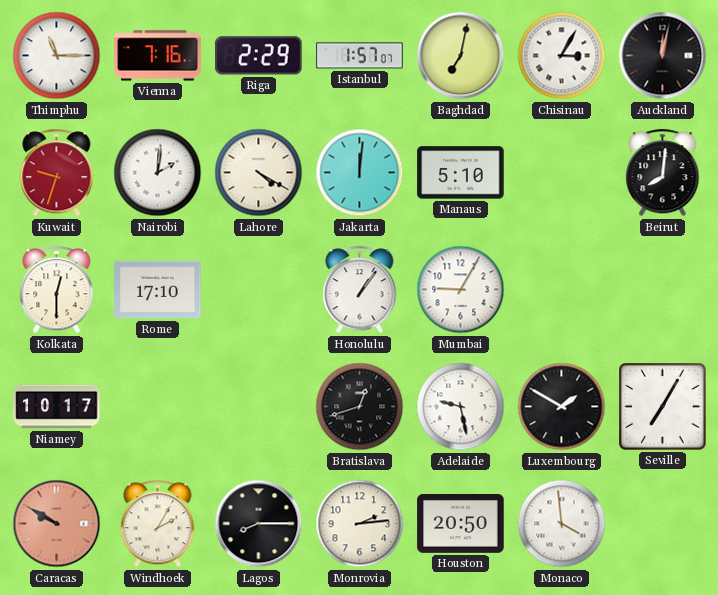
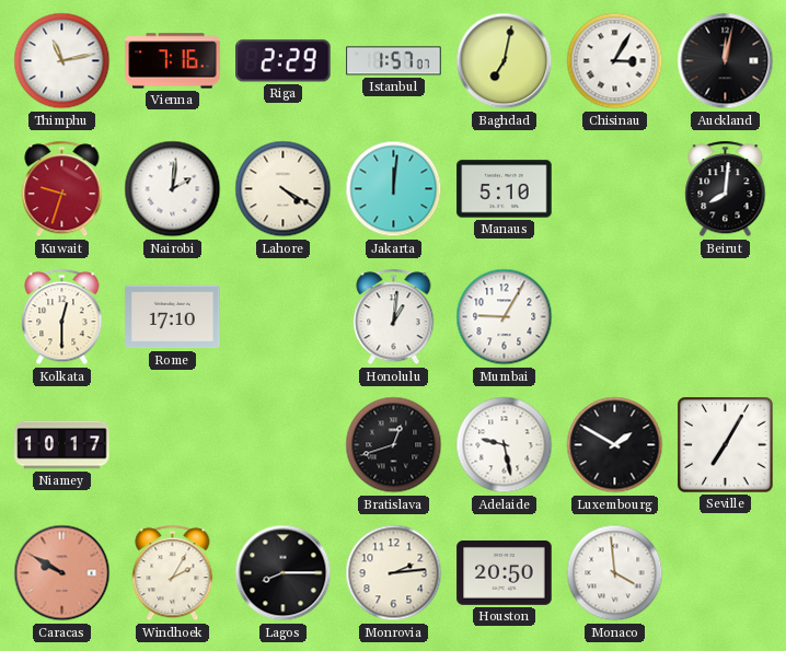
Thimphu: 11:15 -> 11:13 (62, 61)
Honolulu: 1:06 -> 1:01 (394, 317)
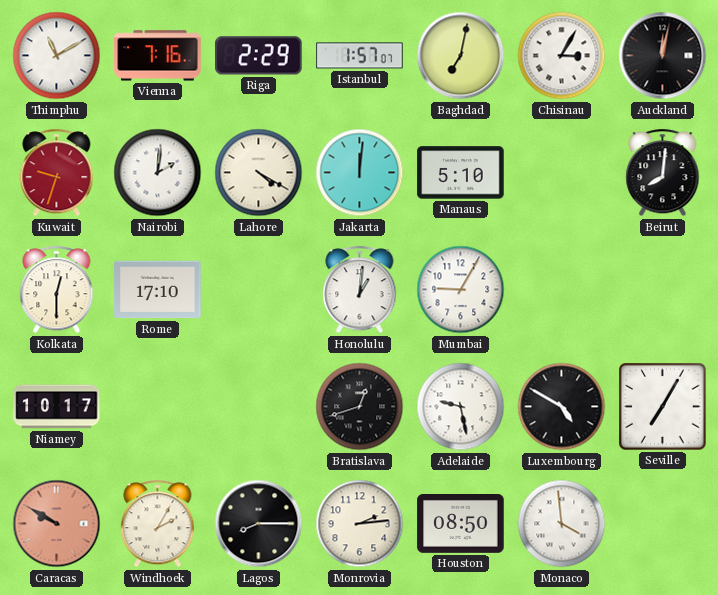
Thimphu: 11:13 -> 11:10 (57, 56)
Luxembourg: 1:50 -> 4:50 (562, 407)
Houston: 20:50 -> 08:50 (461, 524)
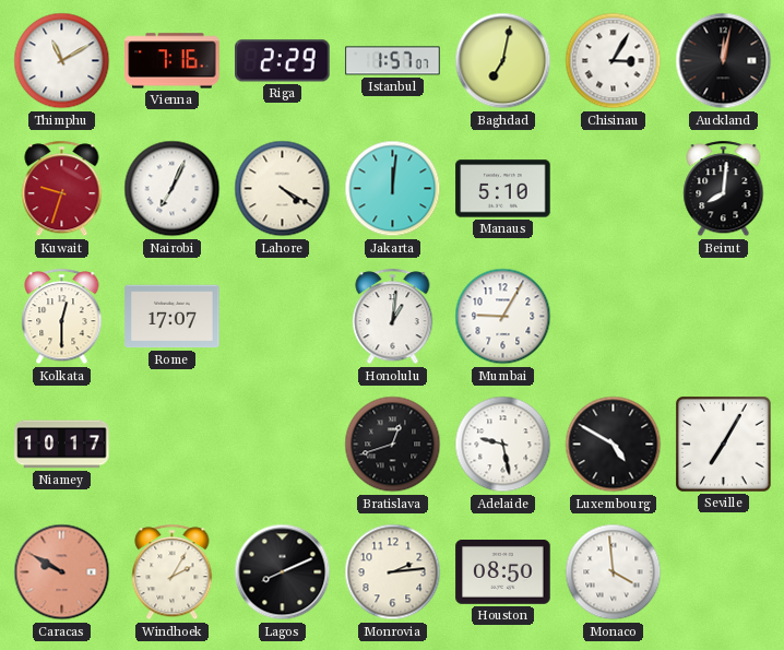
Nairobi: 2:01 -> 7:04 (173, 189)
Rome: 17:10 -> 17:07 (173, 317)
Lagos: 8:15 -> 8:11 (283, 572)
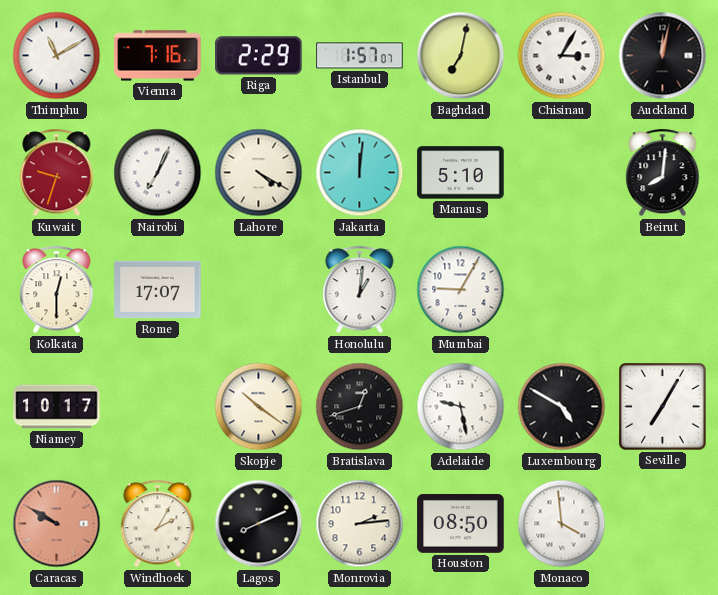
Skopje: none -> 10:21 (259, 407)
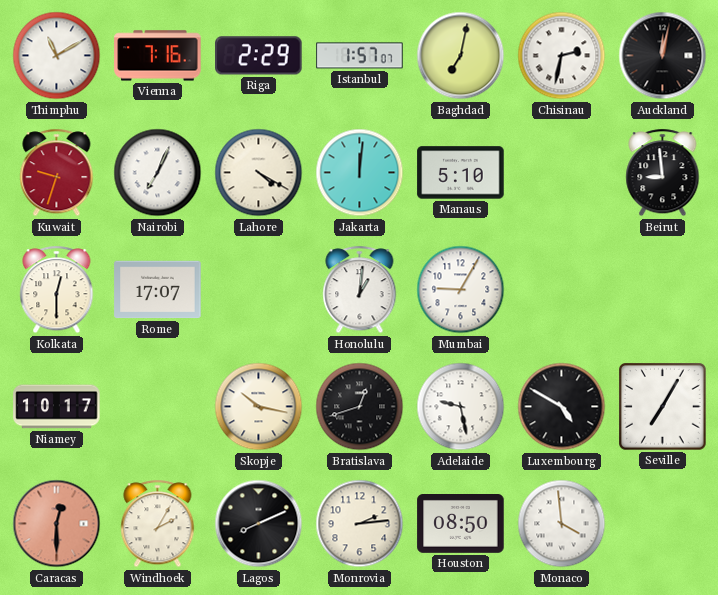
Chisinau: 3:05 -> 2:32 (562, 56)
Beirut: 8:01 -> 8:59 (663, 173)
Skopje: 10:21 -> 10:17 (259, 407)
Caracas: 9:50 -> 12:30 (57, 524)
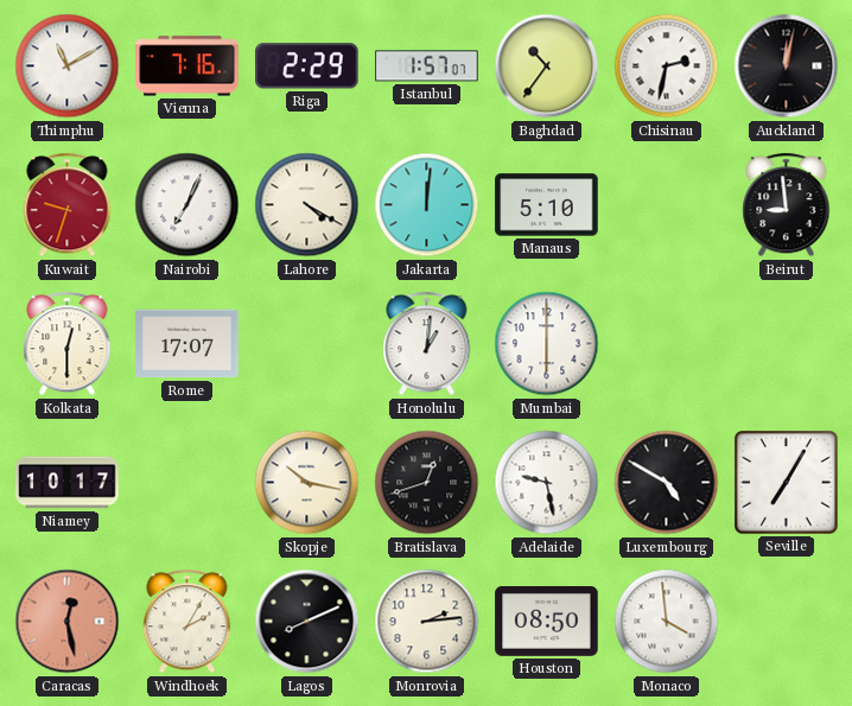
Baghdad: 7:02 -> 10:36 (547, 66)
Mumbai: 9:05 -> 6:00 (547, 344)
Caracas: 12:30 -> 12:28 (68, 622)
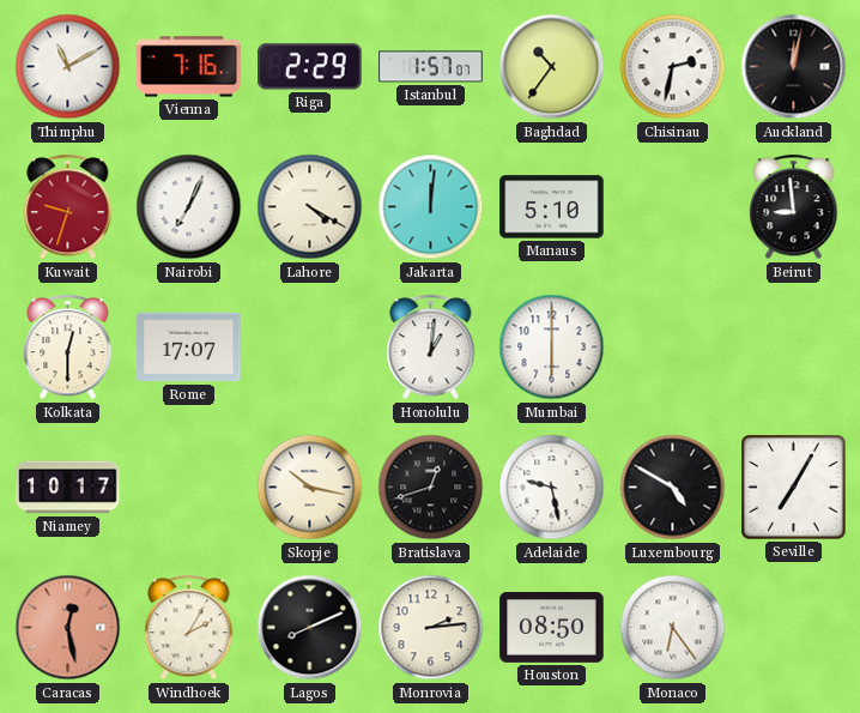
Monaco: 3:59 -> 6:24 (673, 628)
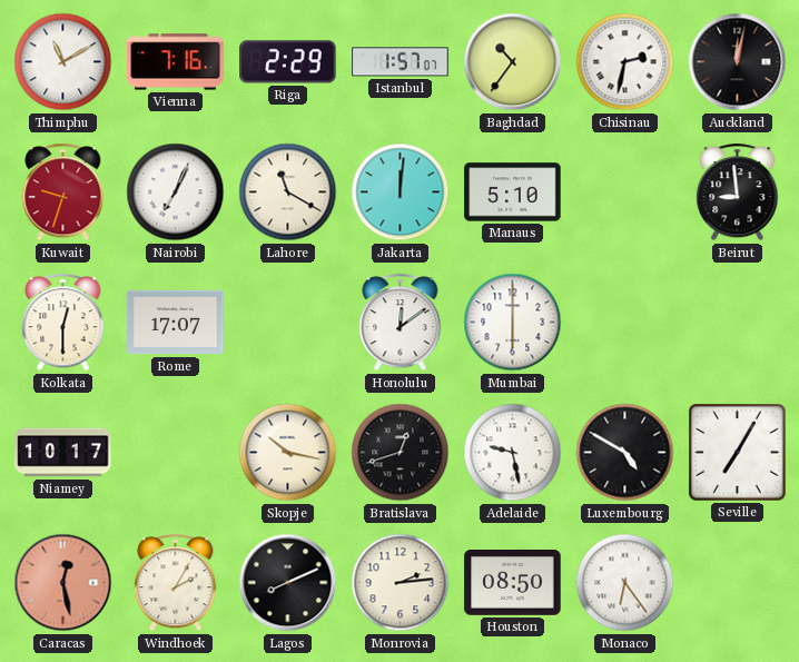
Lahore: 4:20 -> 11:20 (288, 192)
Honolulu: 1:01 -> 12:09 (401, 323)
